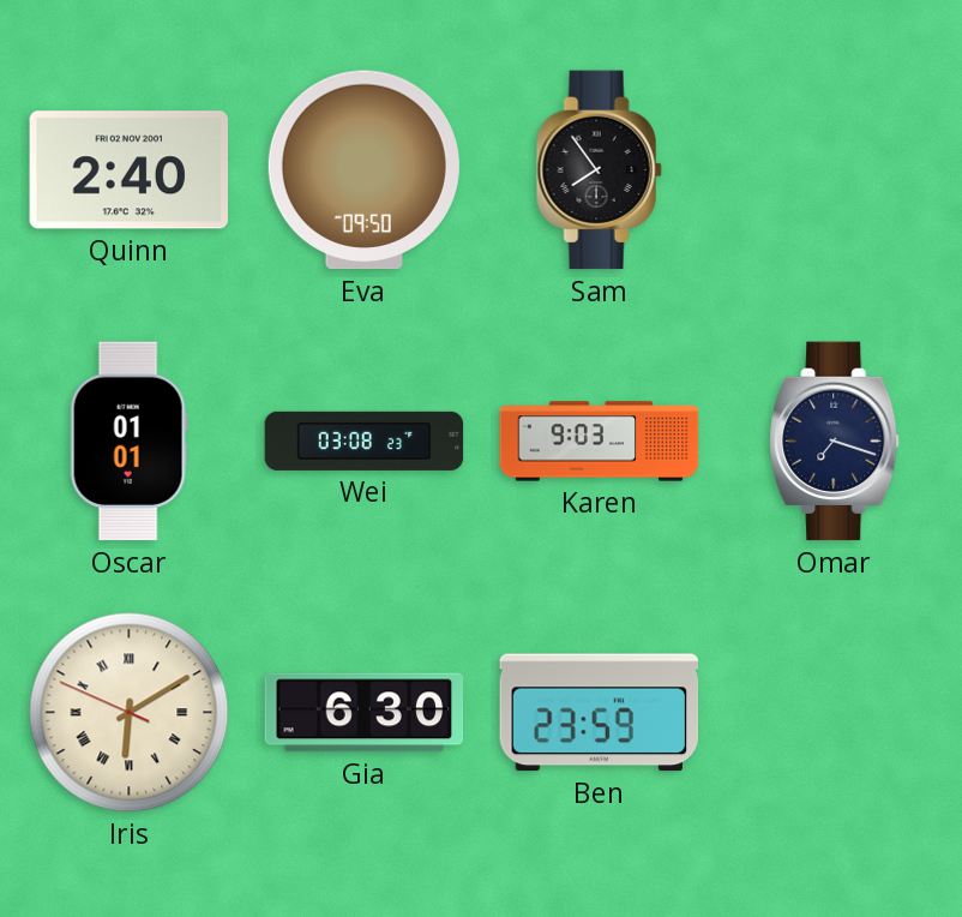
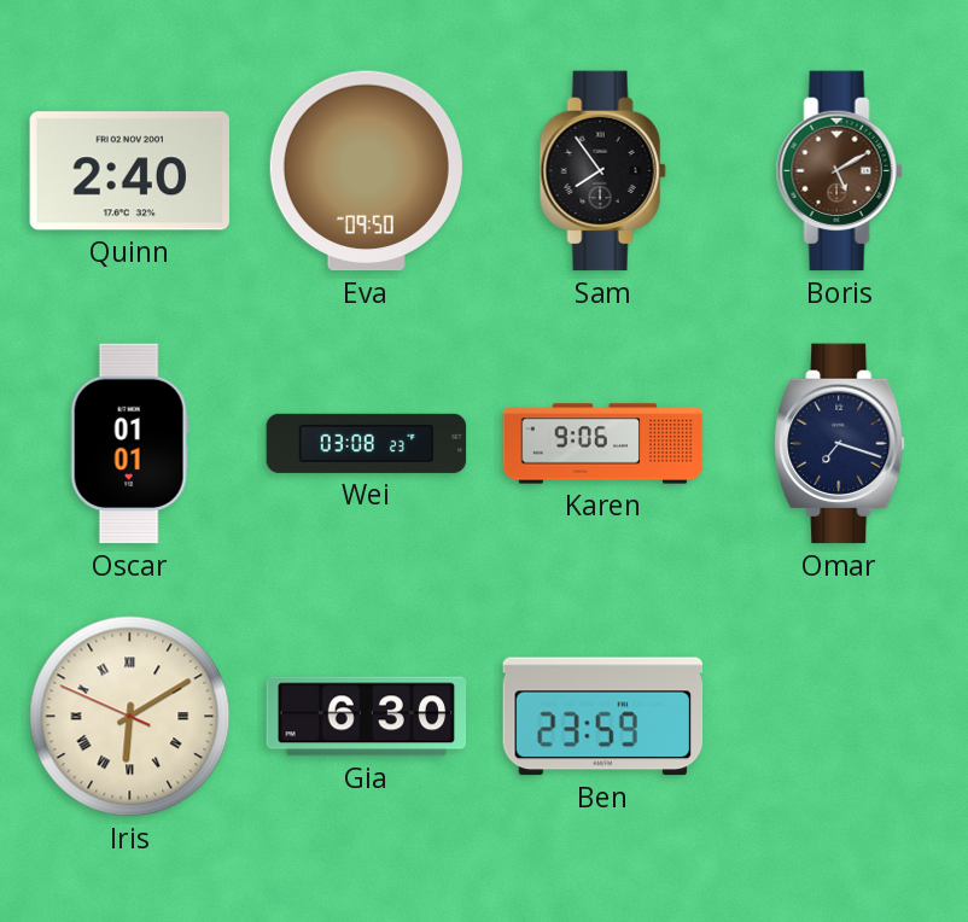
Boris: none -> 5:10 (839, 171)
Karen: 9:03 -> 9:06 (603, 444)
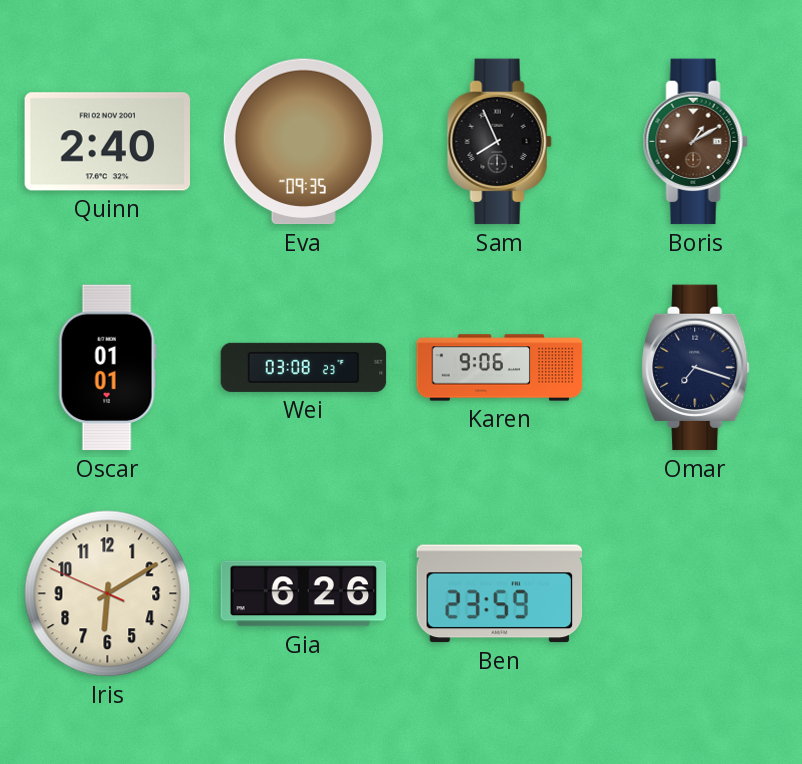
Eva: 09:50 -> 09:35 (303, 142)
Sam: 7:54 -> 7:56 (499, 142)
Boris: 5:10 -> 1:10 (695, 142)
Iris numerals: Roman -> Arabic (108, 594)
Gia: 6:30 -> 6:26 (304, 594)
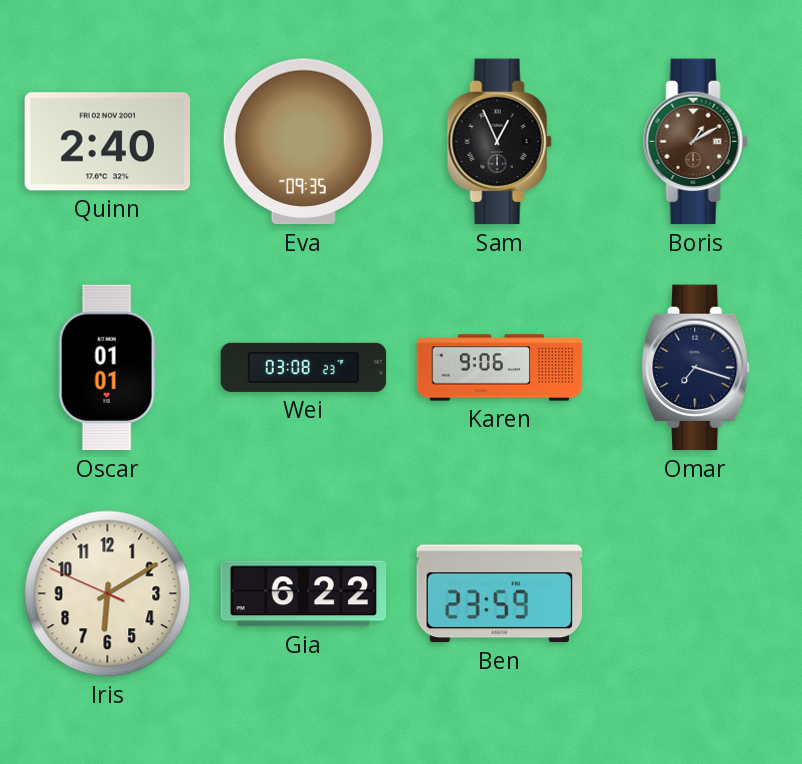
Sam: 7:56 -> 12:56 (499, 142)
Gia: 6:26 -> 6:22 (304, 594)
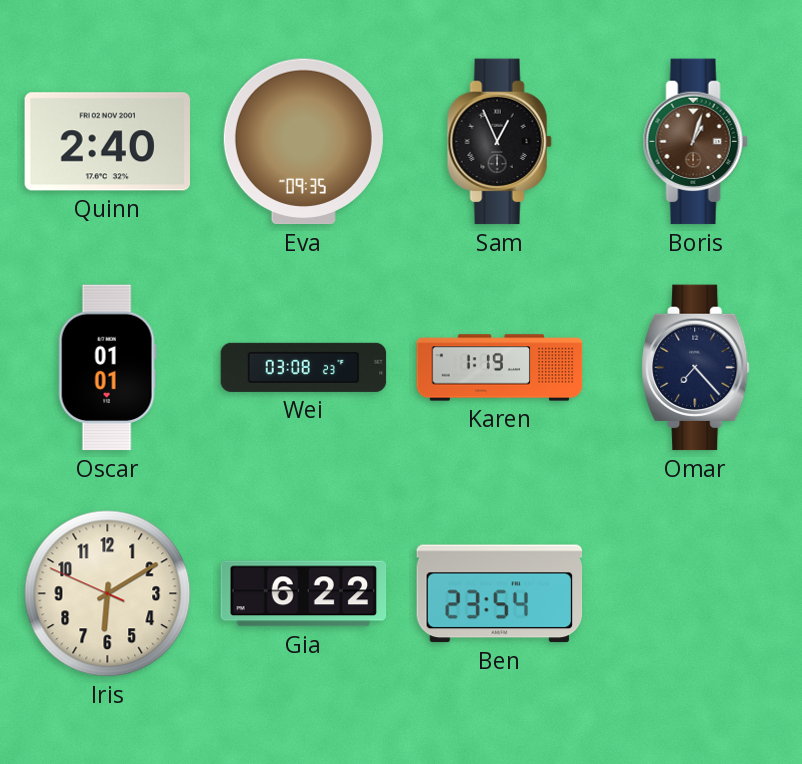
Boris: 1:10 -> 1:03 (695, 142)
Karen: 9:06 -> 1:19 (500, 368)
Omar: 7:18 -> 7:23 (696, 368)
Ben: 23:59 -> 23:54 (500, 594)
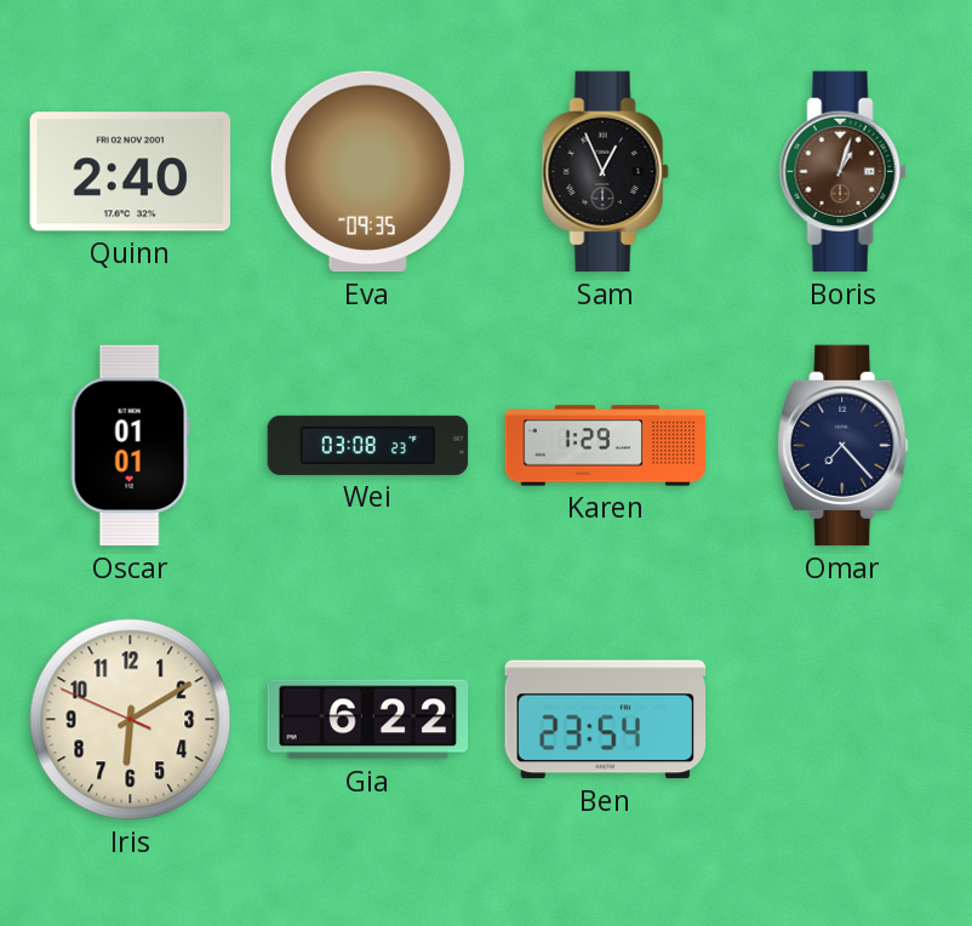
Karen: 1:19 -> 1:29 (606, 446)
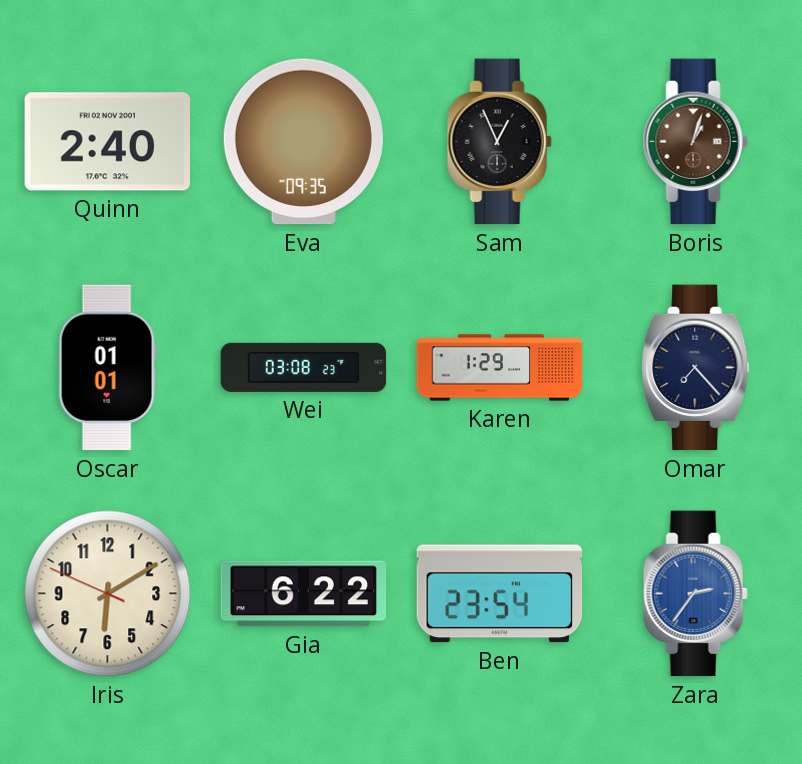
Zara: none -> 2:36 (695, 594)
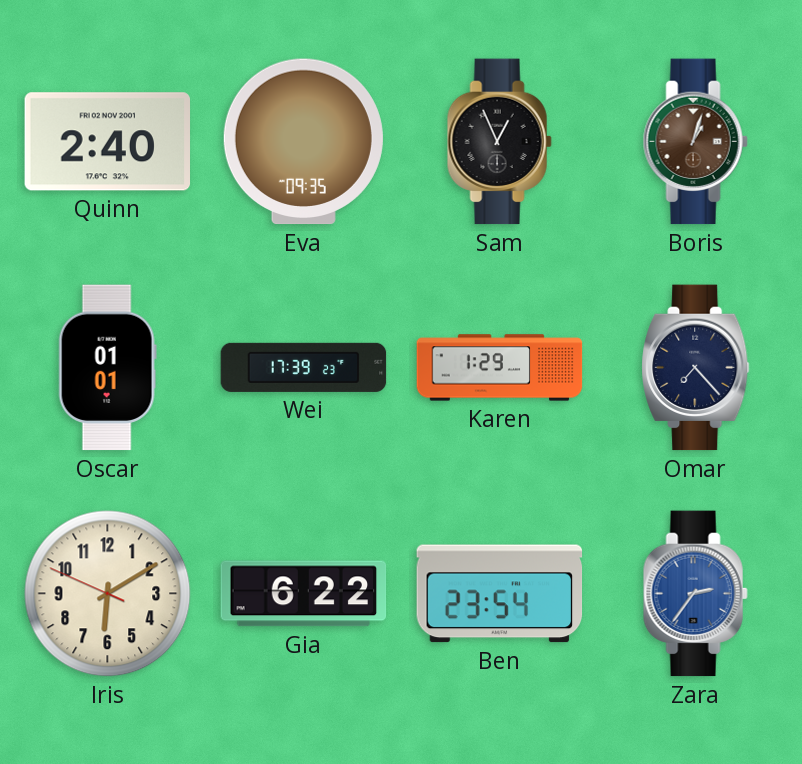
Wei: 03:08 -> 17:39 (304, 367)
